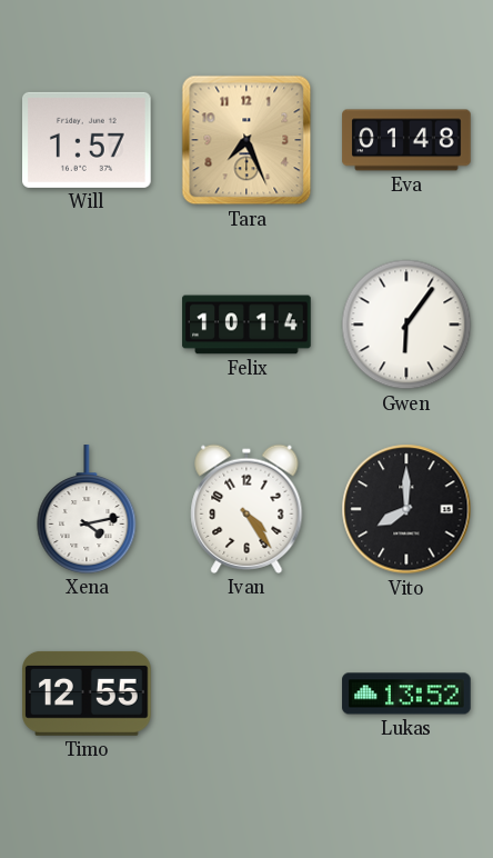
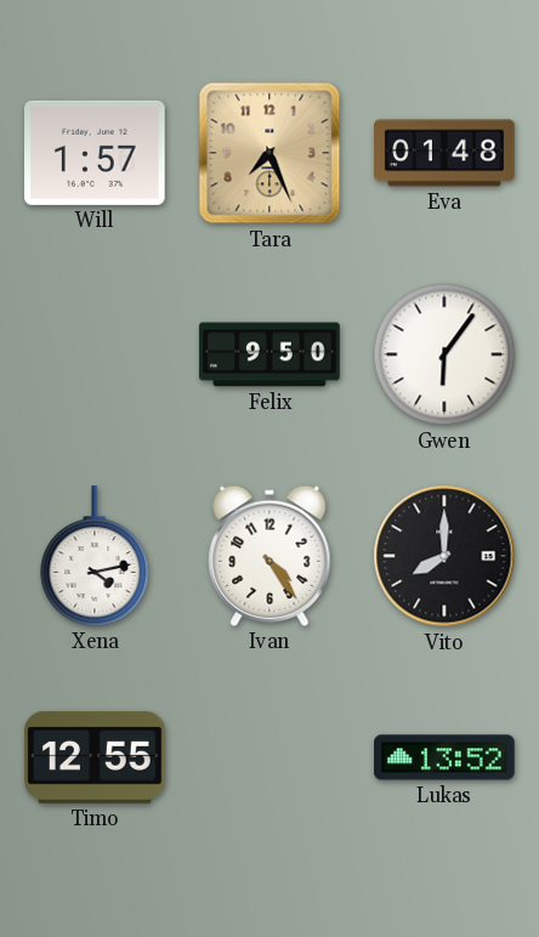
Felix: 10:14 -> 9:50 (269, 354)
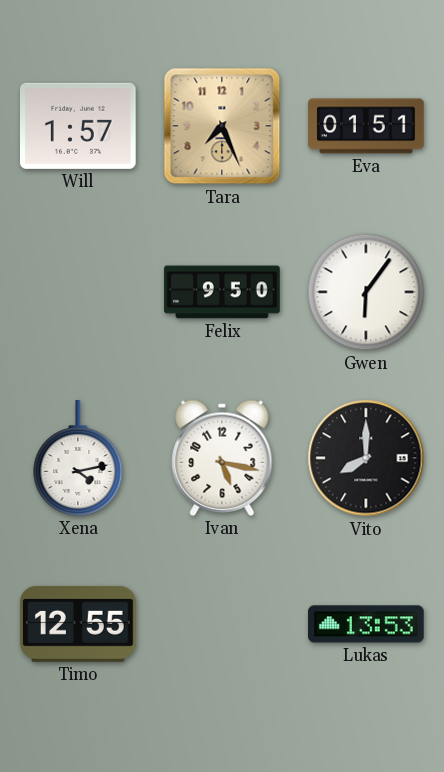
Eva: 01:48 -> 01:51 (366, 126)
Ivan: 4:24 -> 5:17 (222, 458)
Lukas: 13:52 -> 13:53 (366, 624)
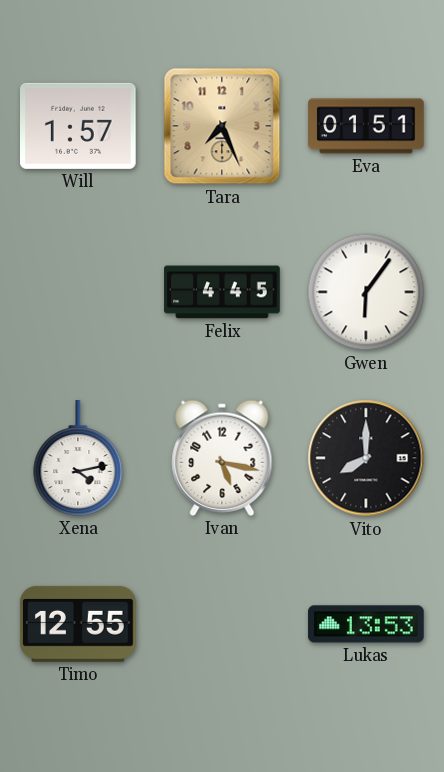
Felix: 9:50 -> 4:45 (222, 292)
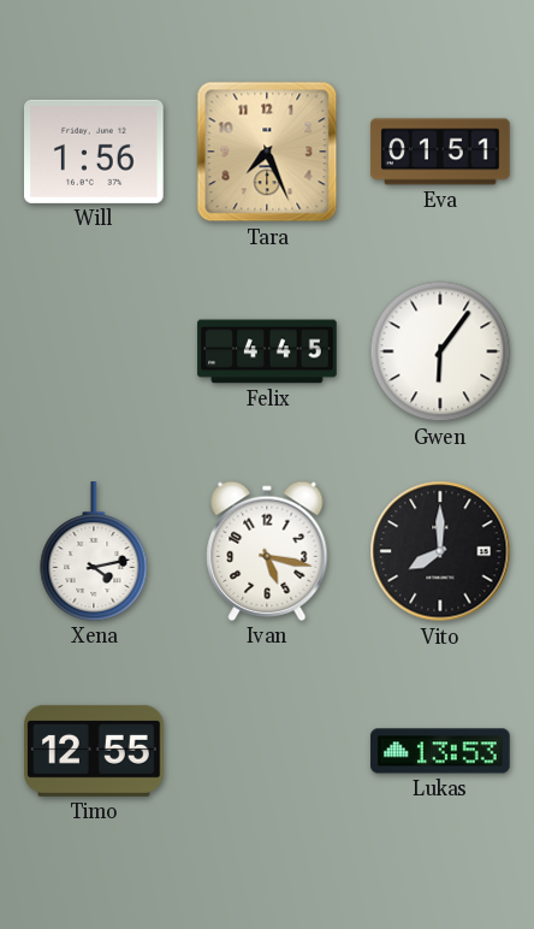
Will: 1:57 -> 1:56 (95, 152)
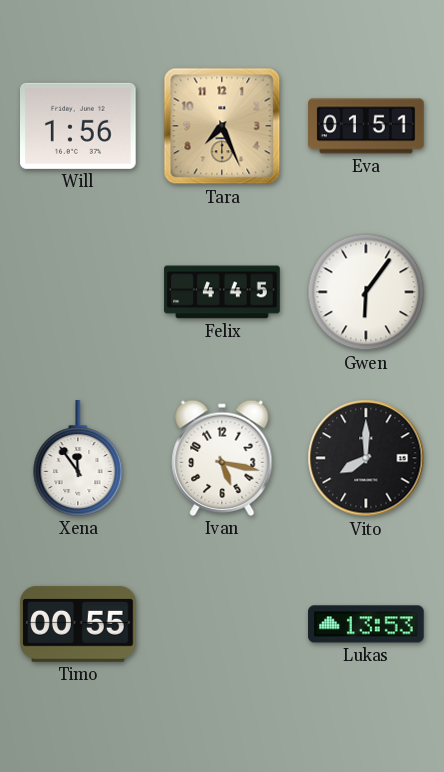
Xena: 4:13 -> 11:54 (78, 458)
Timo: 12:55 -> 00:55 (78, 624)
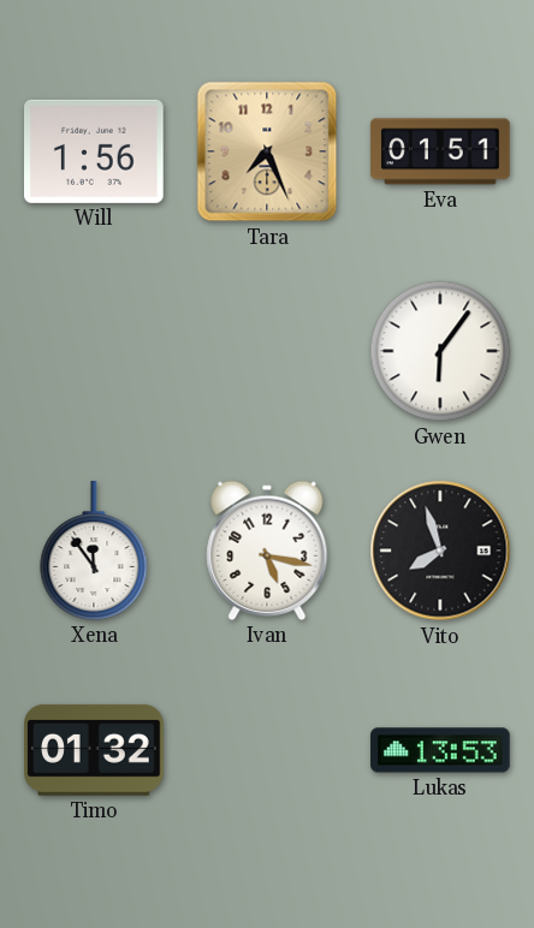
Felix: 4:45 -> none (222, 292)
Vito: 8:00 -> 7:57 (440, 551)
Timo: 00:55 -> 01:32 (94, 750)
